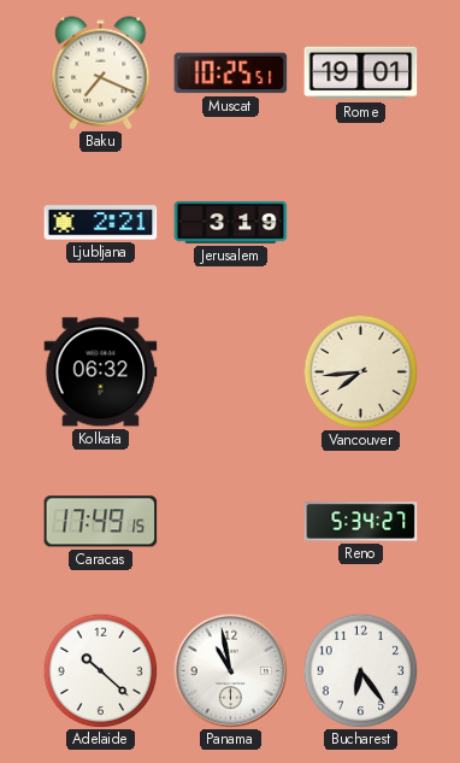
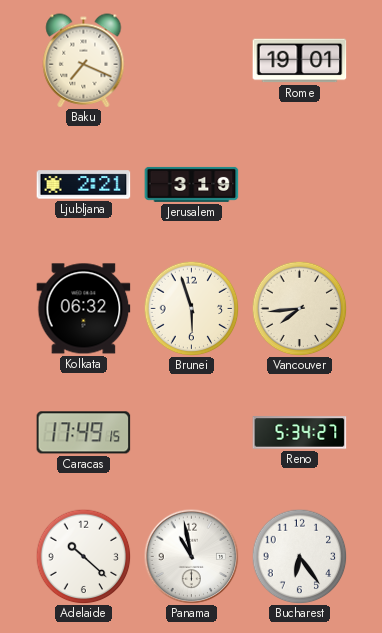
Muscat: 10:25 -> none (231, 74)
Brunei: none -> 5:57 (191, 308)
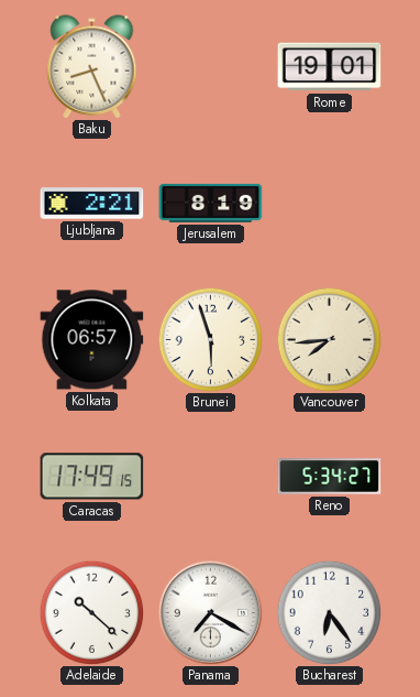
Baku: 7:19 -> 8:26 (92, 67)
Jerusalem: 3:19 -> 8:19 (211, 203)
Kolkata: 06:32 -> 06:57 (92, 340)
Panama: 10:58 -> 7:20 (210, 612)
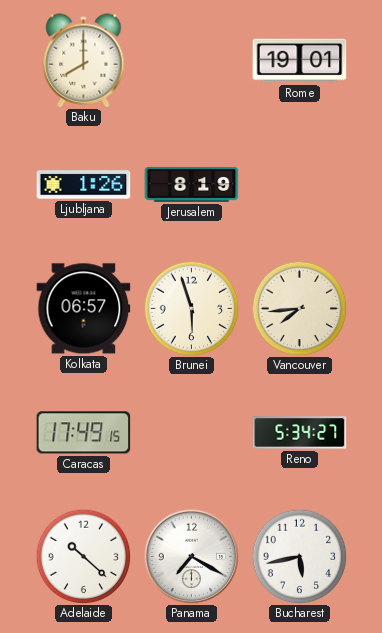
Baku: 8:26 -> 8:00 (84, 61)
Ljubljana: 2:21 -> 1:26 (84, 185)
Bucharest: 6:24 -> 5:43 (299, 556)
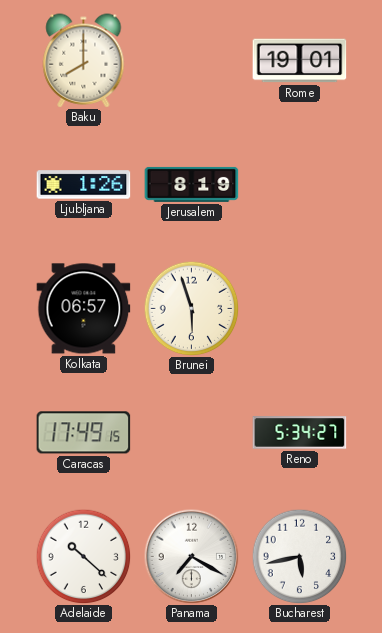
Vancouver: 7:44 -> none (299, 308)
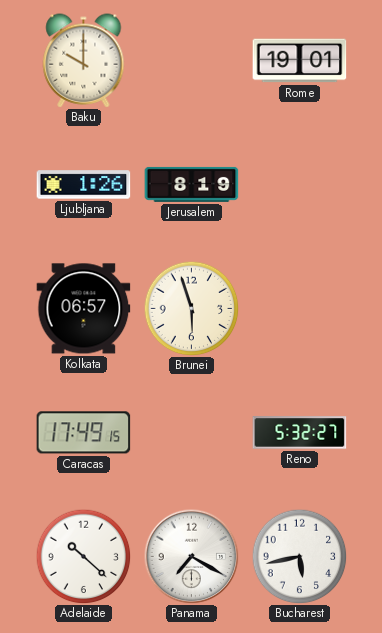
Baku: 8:00 -> 10:00 (84, 61)
Reno: 5:34 -> 5:32 (300, 433)
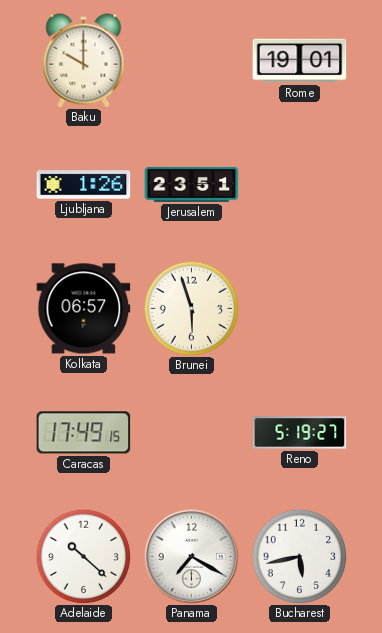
Jerusalem: 8:19 -> 23:51 (192, 184)
Reno: 5:32 -> 5:19 (300, 433)
